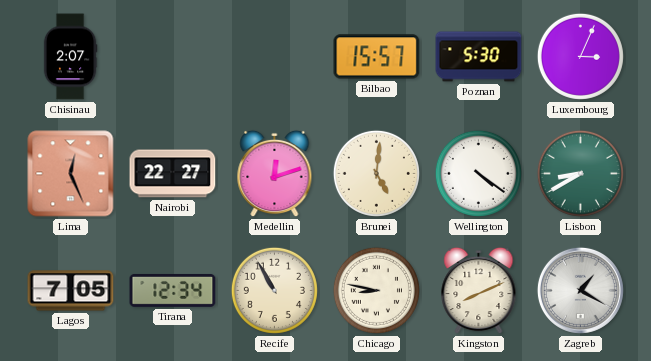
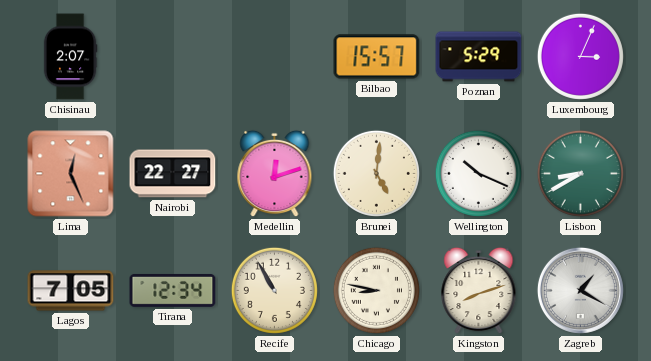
Poznan: 5:30 -> 5:29 (479, 57)
Wellington: 4:21 -> 10:19 (478, 173)
Kingston: 8:11 -> 8:12 (479, 291)
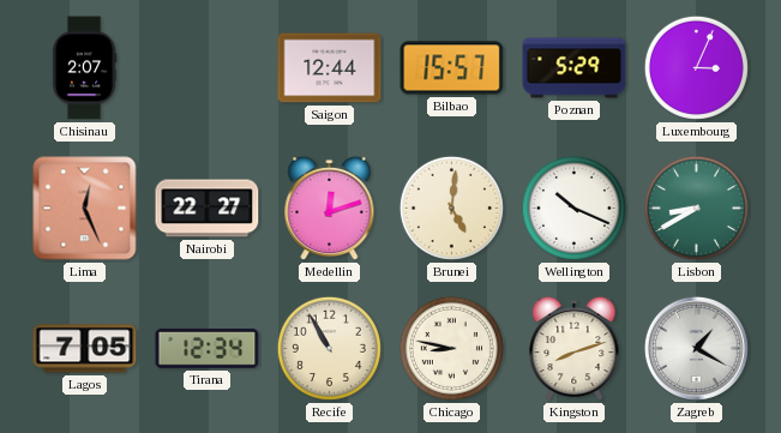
Saigon: none -> 12:44 (330, 68)
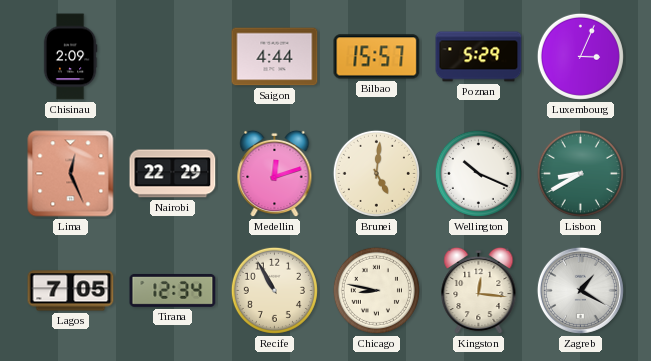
Chisinau: 2:07 -> 2:09 (70, 57)
Saigon: 12:44 -> 4:44 (275, 57)
Nairobi: 22:27 -> 22:29 (173, 174)
Kingston: 8:12 -> 12:16 (479, 291)
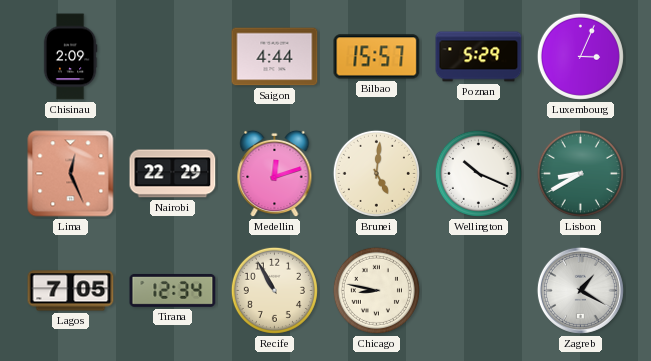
Kingston: 12:16 -> none (479, 291)
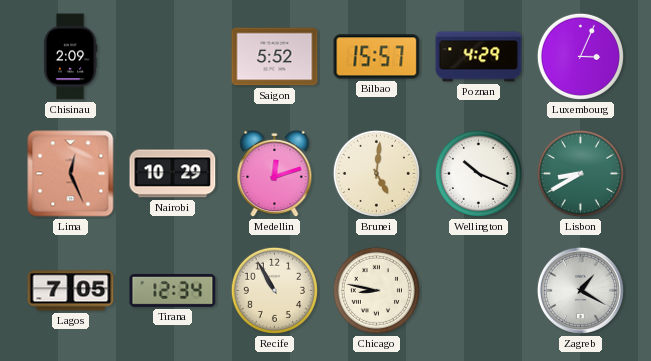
Saigon: 4:44 -> 5:52 (275, 57)
Poznan: 5:29 -> 4:29 (479, 57)
Nairobi: 22:29 -> 10:29 (173, 174)
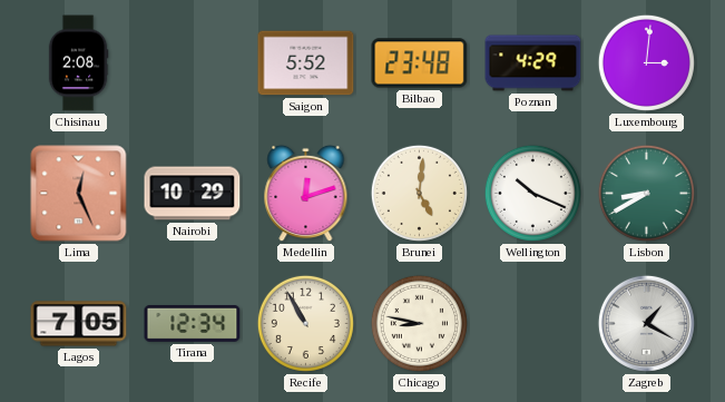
Chisinau: 2:09 -> 2:08 (78, 63)
Bilbao: 15:57 -> 23:48 (420, 63)
Luxembourg: 3:04 -> 3:01 (646, 62)
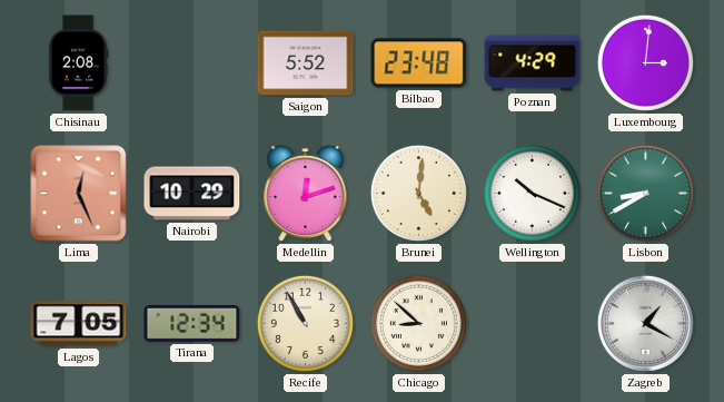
Chicago: 8:47 -> 8:52 (418, 323)
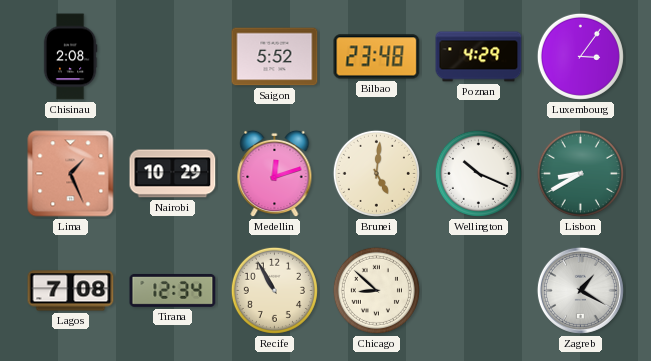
Luxembourg: 3:01 -> 3:06 (580, 56)
Lima: 12:26 -> 1:26 (71, 174)
Lagos: 7:05 -> 7:08 (71, 291)
